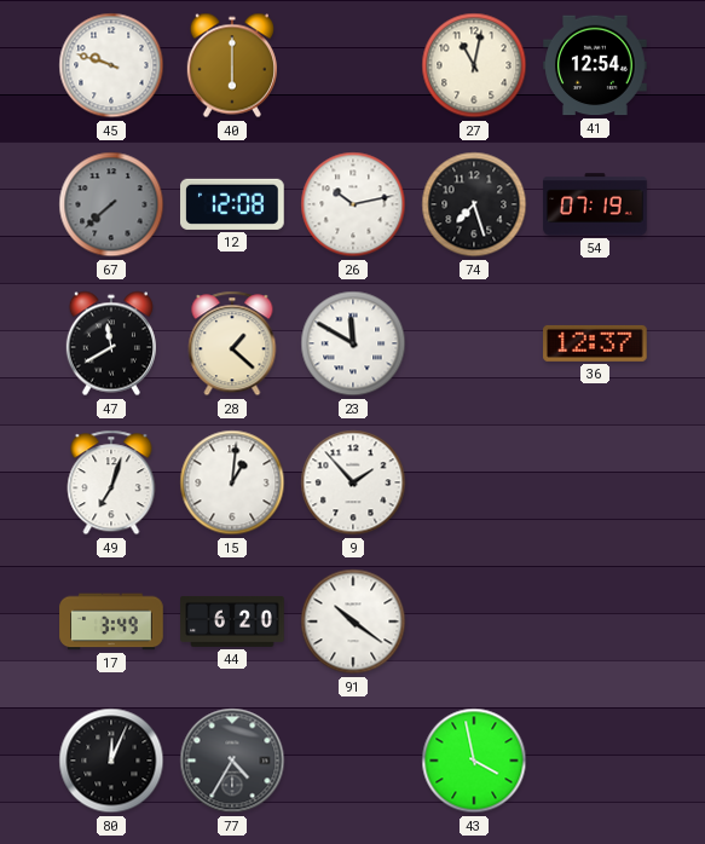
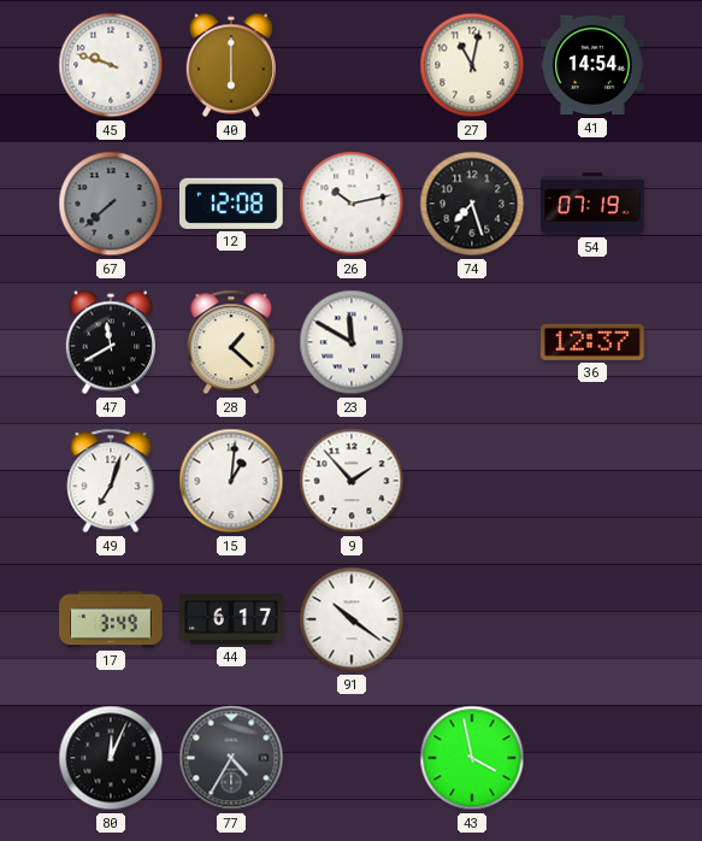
41: 12:54 -> 14:54 (592, 65)
44: 6:20 -> 6:17 (231, 619)
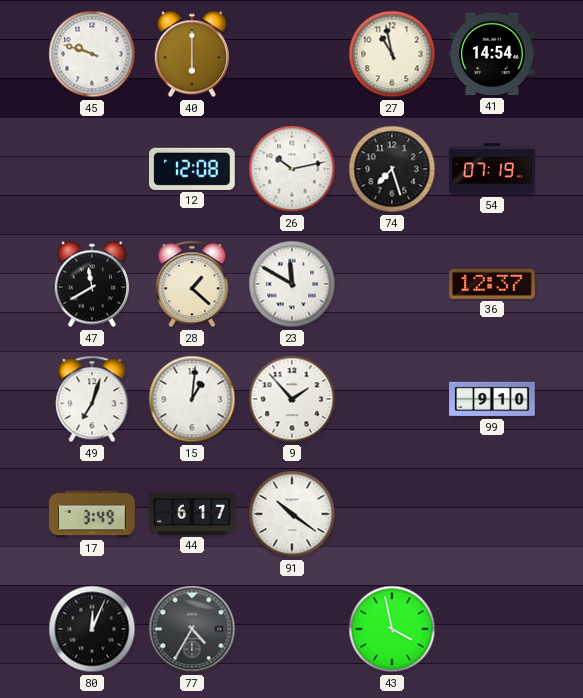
27: 11:02 -> 10:58 (392, 54)
67: 7:38 -> none (111, 204)
99: none -> 9:10 (492, 399)
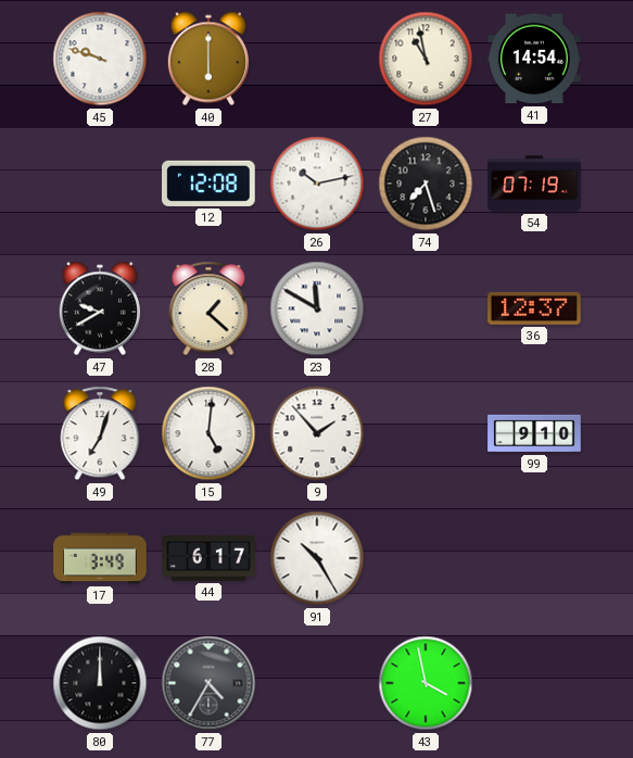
47: 11:40 -> 9:40 (100, 308)
15: 1:01 -> 5:01 (208, 433)
91: 10:21 -> 10:25 (317, 558)
80: 12:04 -> 12:00 (100, 683)
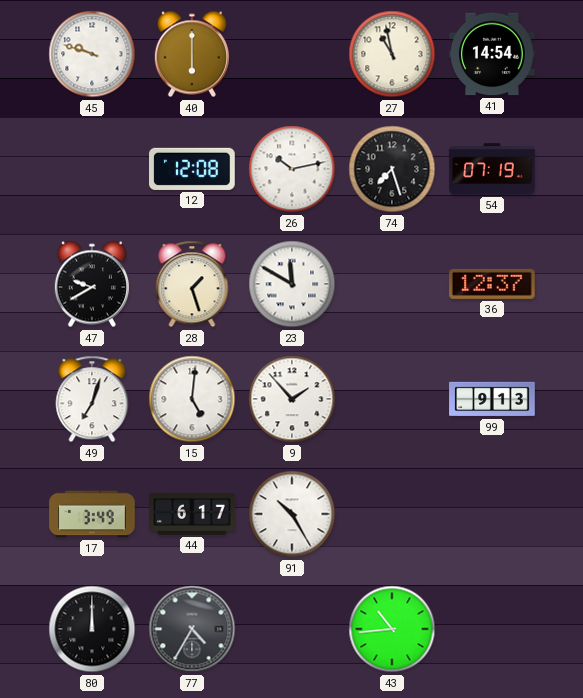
28: 1:22 -> 1:27 (192, 284)
99: 9:10 -> 9:13 (492, 399)
43: 3:58 -> 10:44 (392, 629)
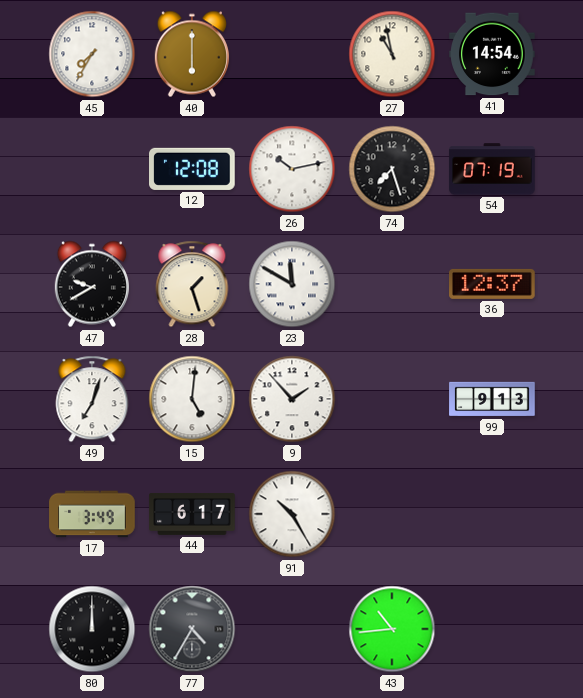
45: 9:48 -> 7:35 (92, 54)
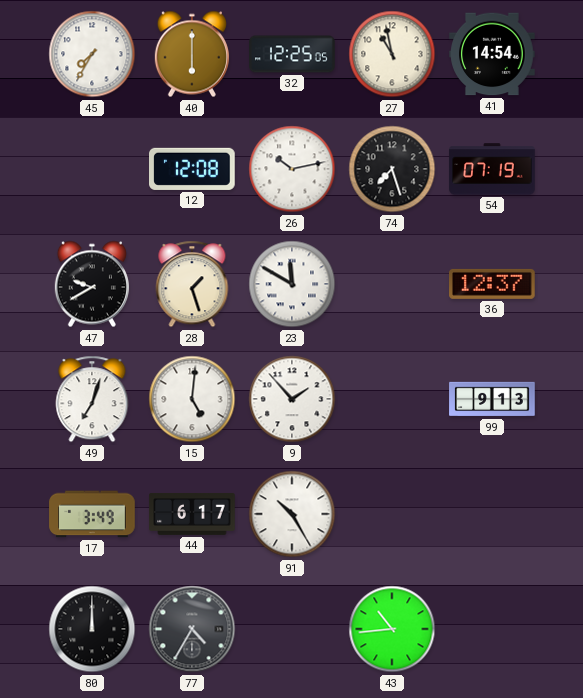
32: none -> 12:25 (292, 54)
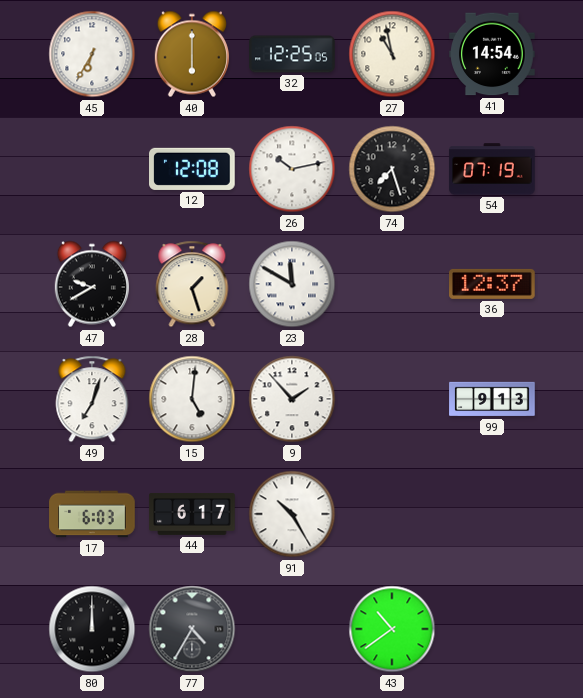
45: 7:35 -> 6:35 (92, 54)
17: 3:49 -> 6:03 (92, 514)
43: 10:44 -> 10:39 (392, 629)
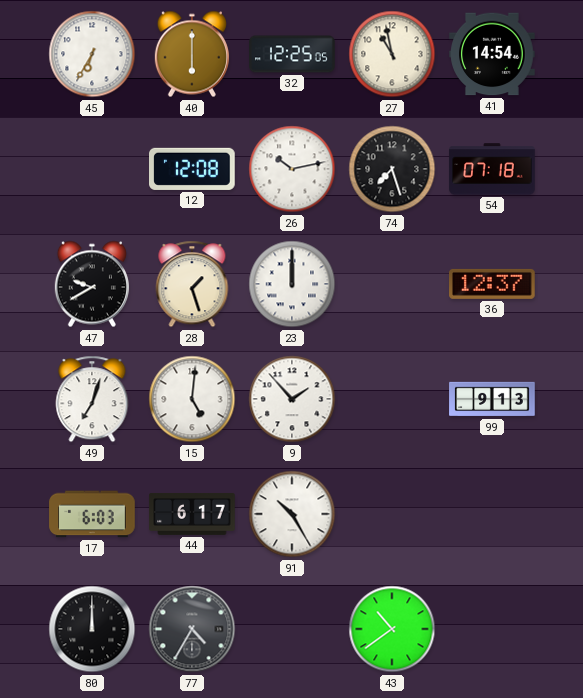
54: 07:19 -> 07:18 (492, 169)
23: 11:50 -> 12:00 (292, 284)
